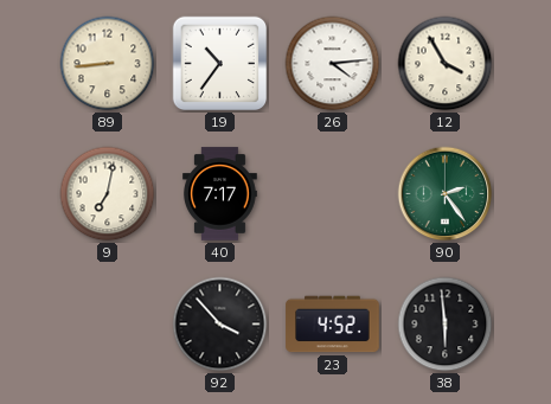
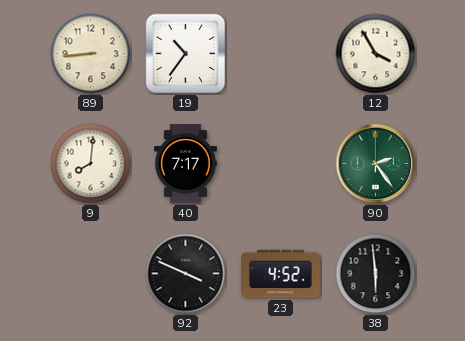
26: 4:14 -> none (333, 64)
9: 7:02 -> 8:01 (91, 164)
92: 3:53 -> 3:49 (186, 274)
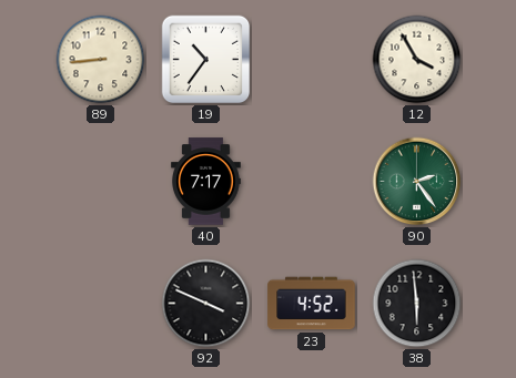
9: 8:01 -> none (91, 164)
